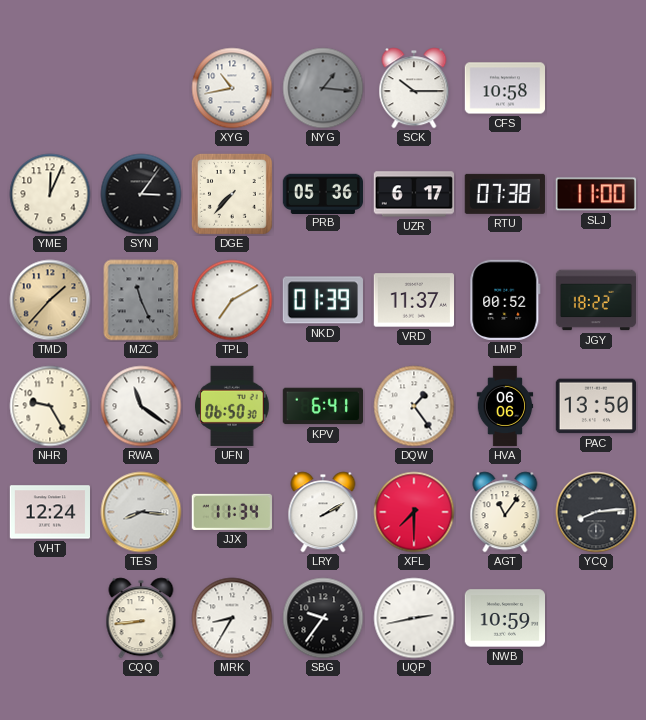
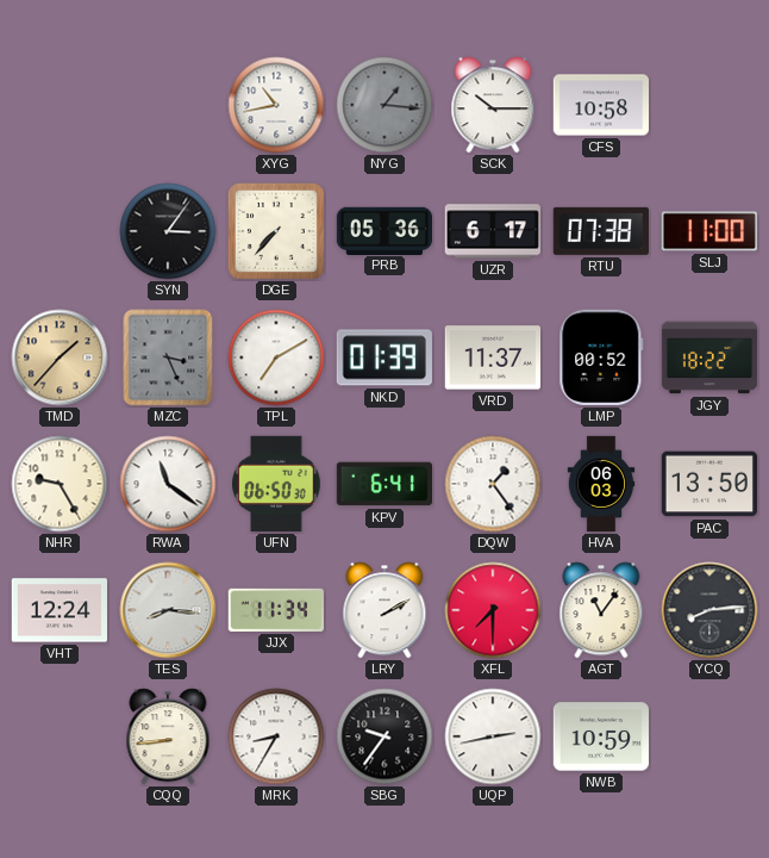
YME: 12:04 -> none (50, 194)
MZC: 11:26 -> 3:26 (168, 357)
HVA: 06:06 -> 06:03 (601, 484)
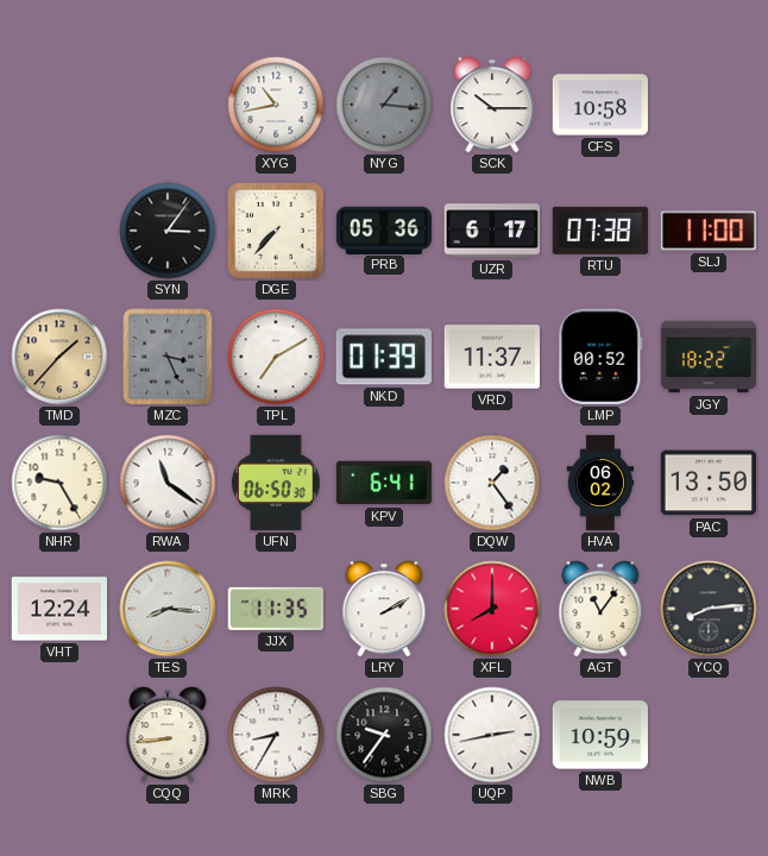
HVA: 06:03 -> 06:02 (600, 483)
JJX: 11:34 -> 11:35 (275, 609)
XFL: 7:30 -> 8:00 (492, 609)
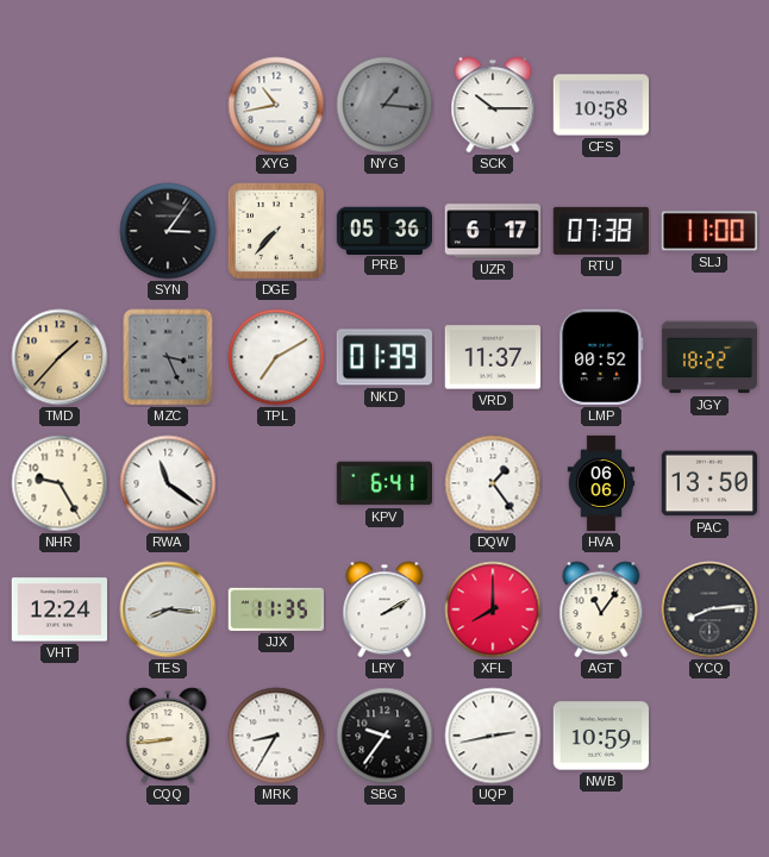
UFN: 06:50 -> none (276, 483)
HVA: 06:02 -> 06:06 (601, 483)
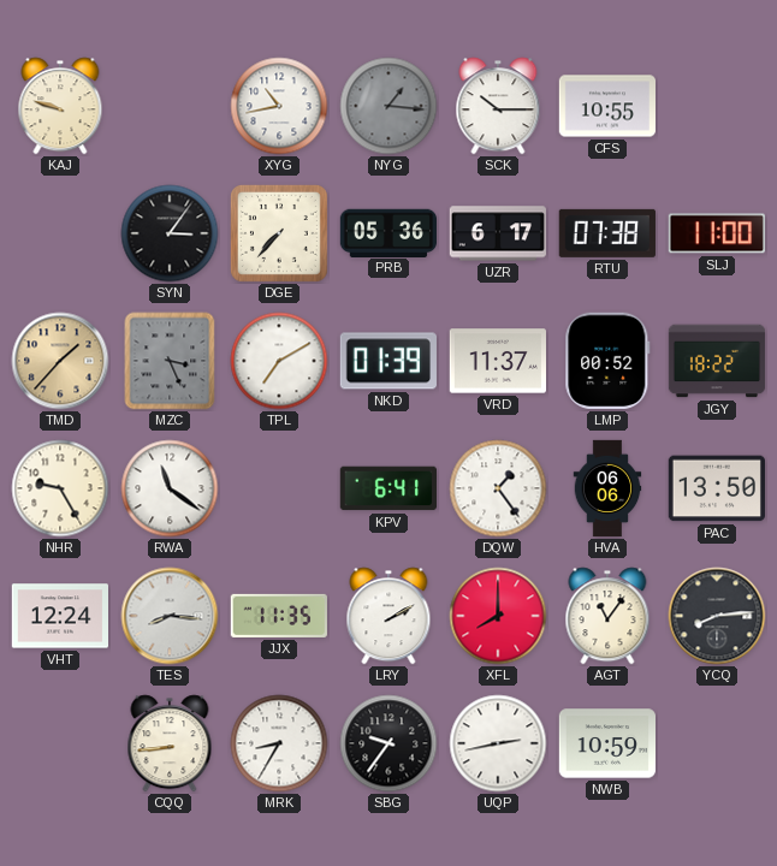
KAJ: none -> 9:48 (60, 106)
CFS: 10:58 -> 10:55 (606, 106)
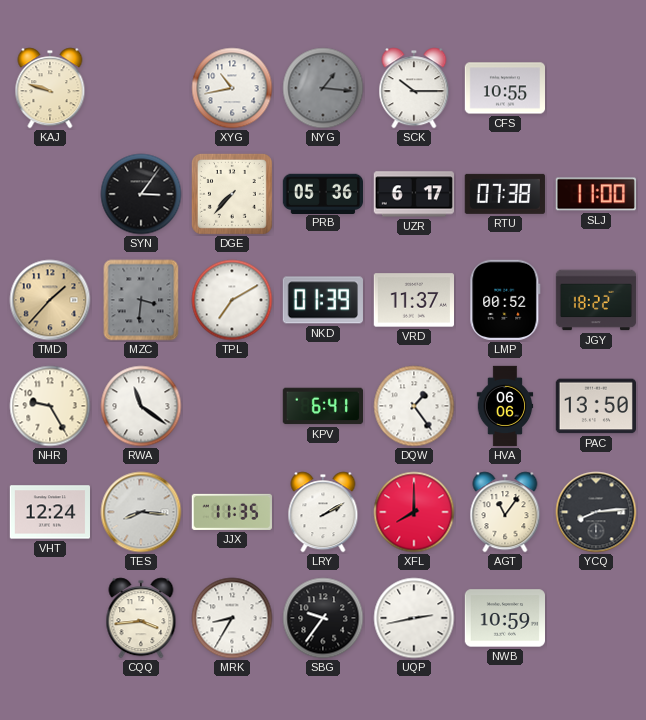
MZC: 3:26 -> 3:31 (141, 300)
CQQ: 8:44 -> 3:44 (141, 618)
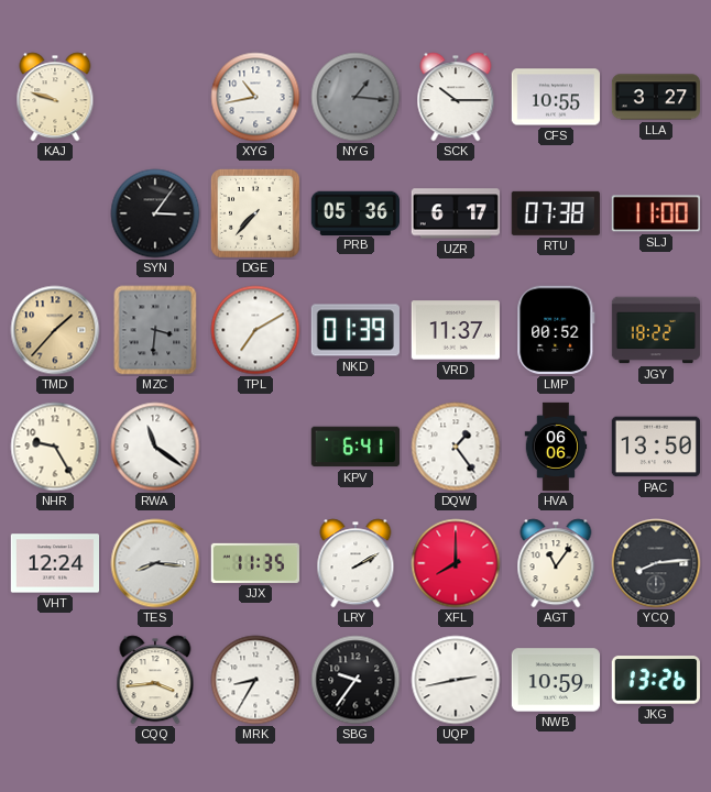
LLA: none -> 3:27 (656, 97)
JKG: none -> 13:26 (656, 680)
